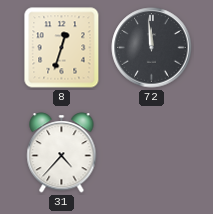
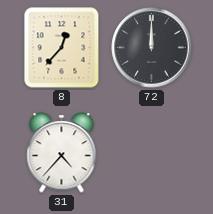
8: 12:33 -> 12:37 (62, 48)
72: 11:59 -> 12:00 (152, 48)
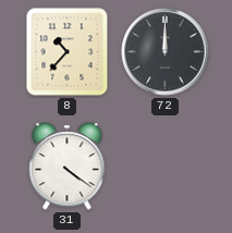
8: 12:37 -> 10:37 (68, 52)
31: 4:37 -> 4:21 (68, 167)
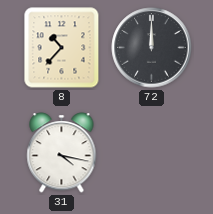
31: 4:21 -> 4:17 (62, 153)
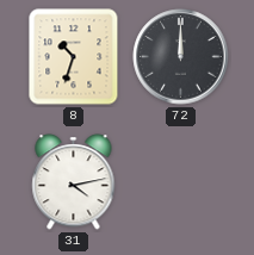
8: 10:37 -> 10:33 (74, 57)
31: 4:17 -> 4:13 (74, 182)
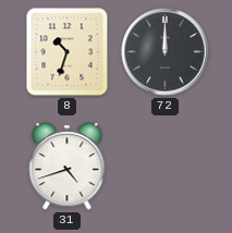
31: 4:13 -> 4:42 (68, 167)
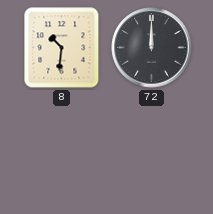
8: 10:33 -> 10:31 (62, 48)
31: 4:42 -> none (68, 167)
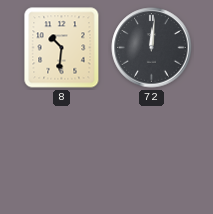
72: 12:00 -> 12:01 (152, 48)
